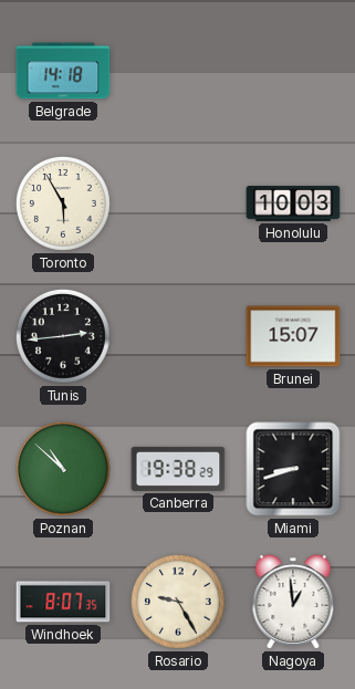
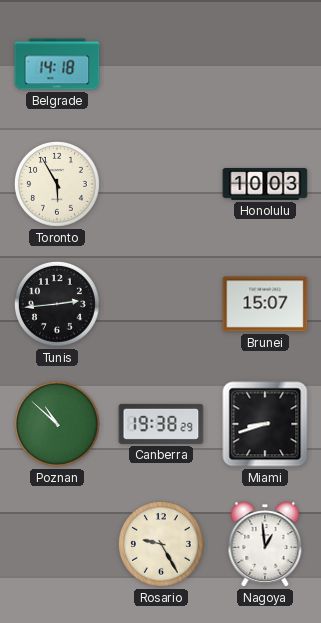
Windhoek: 8:07 -> none (63, 602)
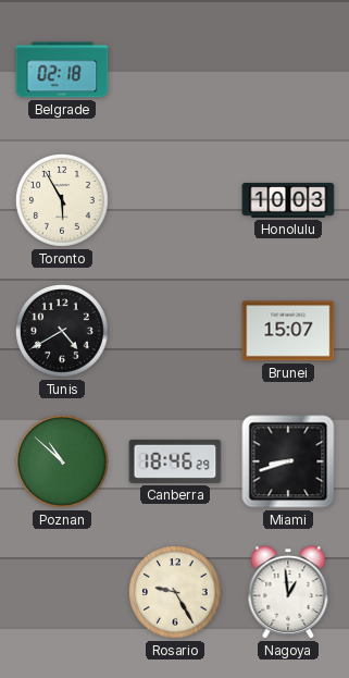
Belgrade: 14:18 -> 02:18 (62, 70)
Tunis: 2:44 -> 4:40 (63, 332)
Canberra: 19:38 -> 18:46 (175, 461)
